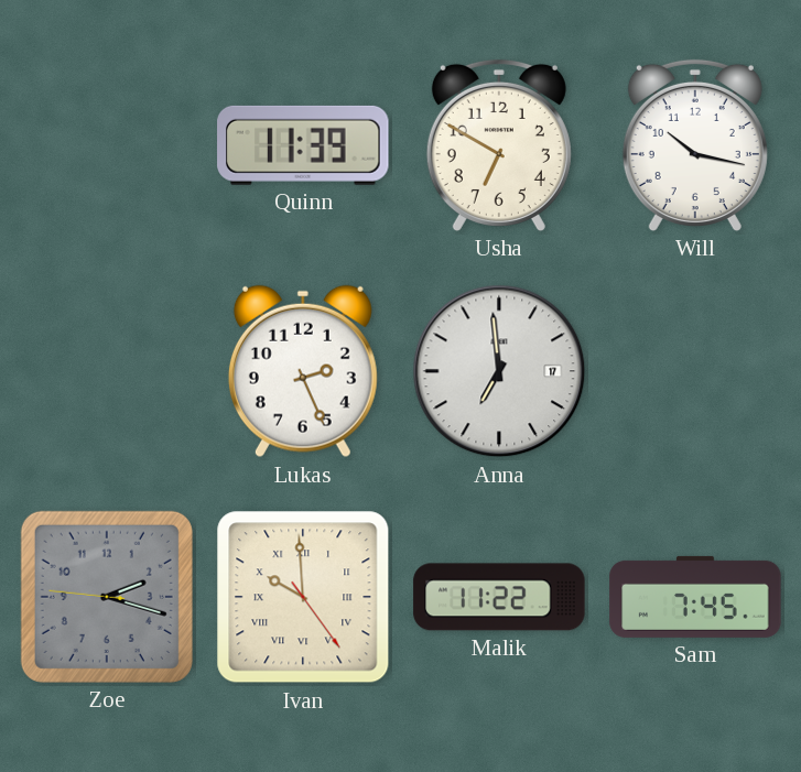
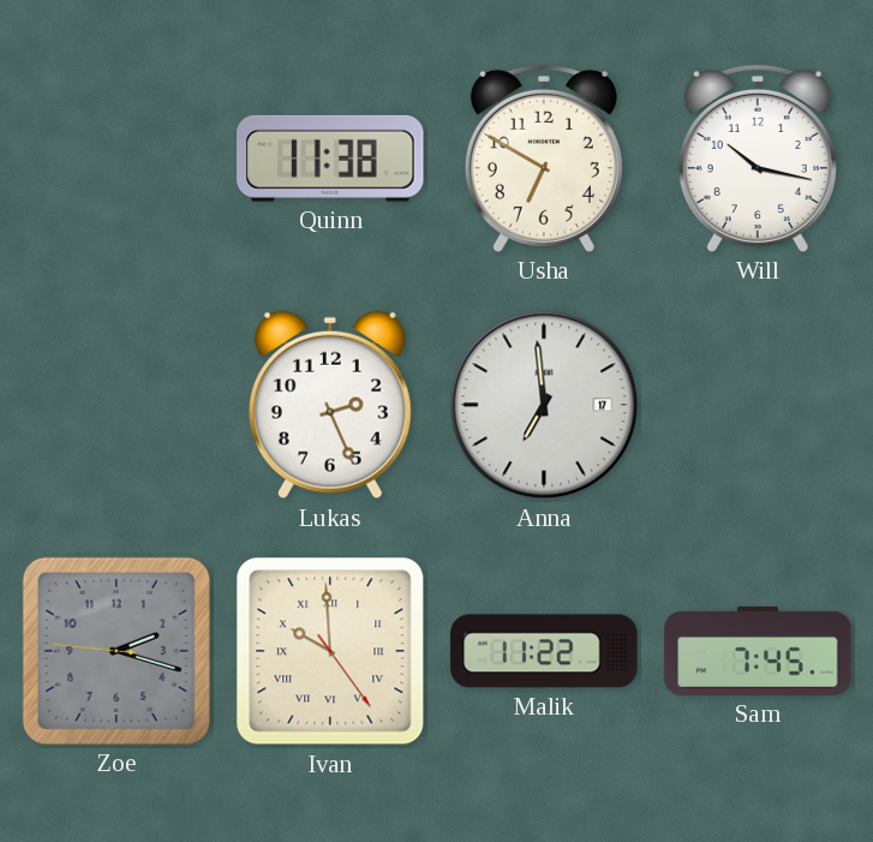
Quinn: 11:39 -> 11:38 (330, 159)
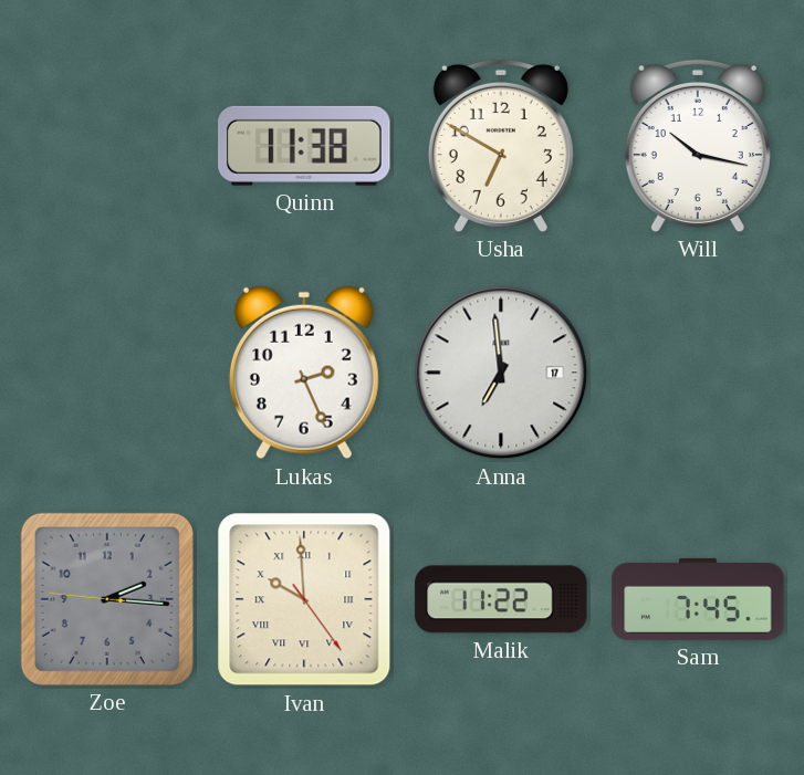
Zoe: 2:17 -> 2:15 (107, 599)
